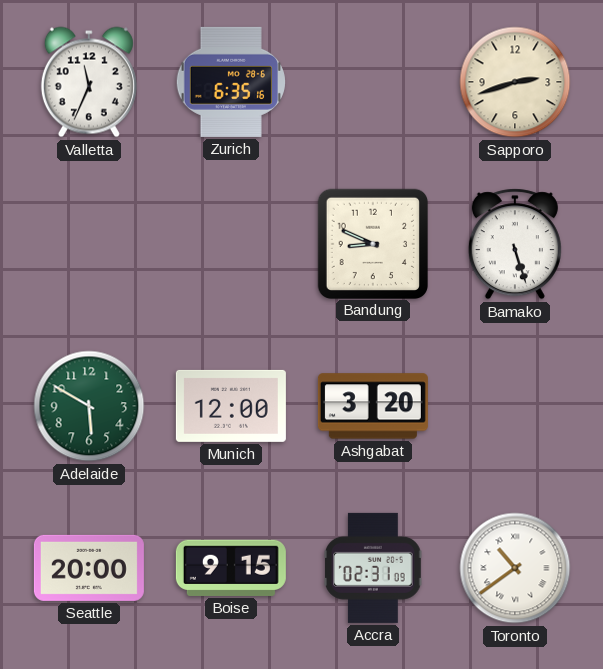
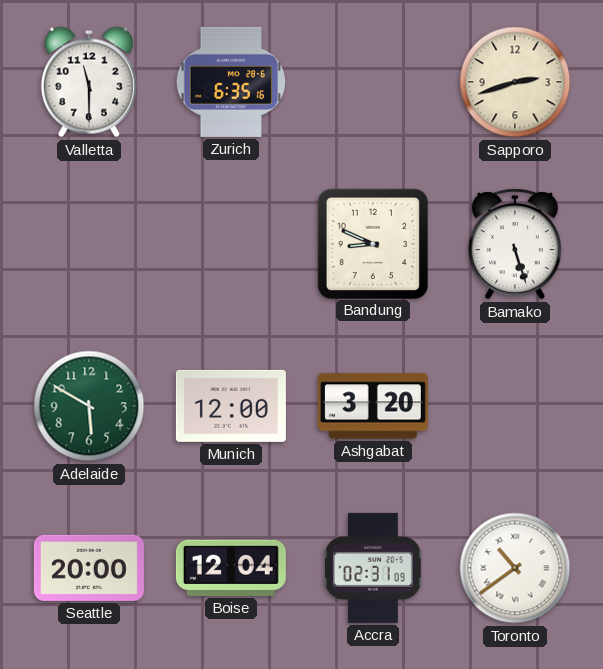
Valletta: 11:34 -> 11:30 (89, 82)
Boise: 9:15 -> 12:04 (231, 568)
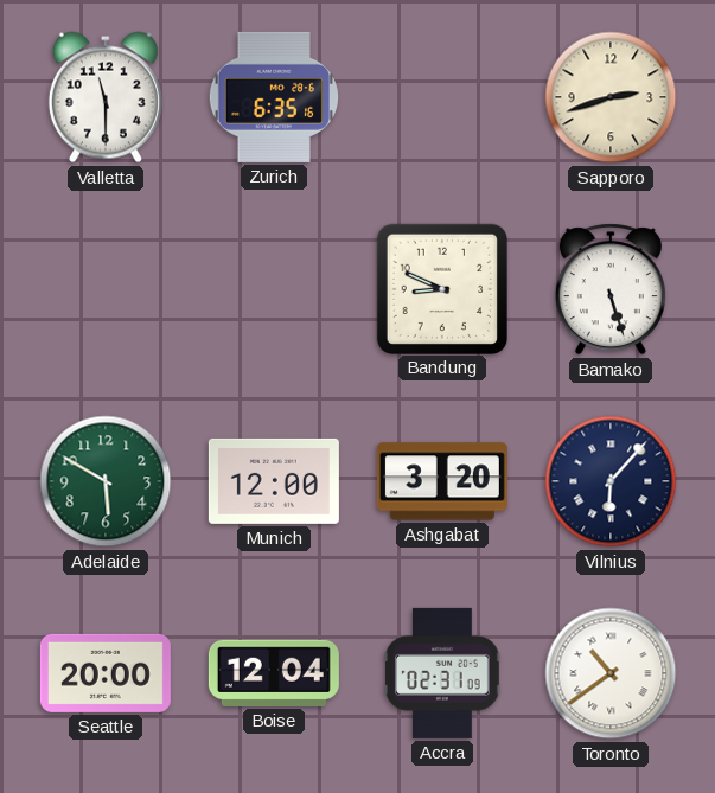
Vilnius: none -> 6:07 (611, 481)
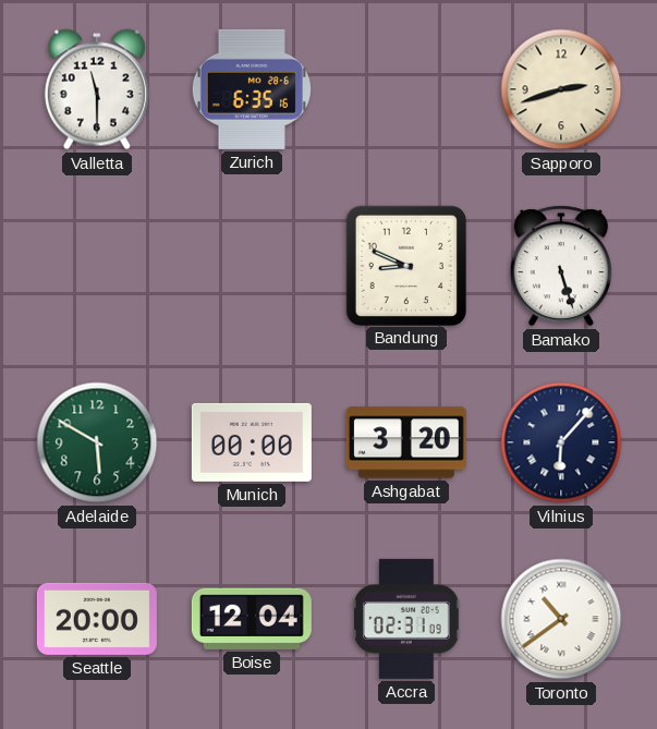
Munich: 12:00 -> 00:00 (252, 442)
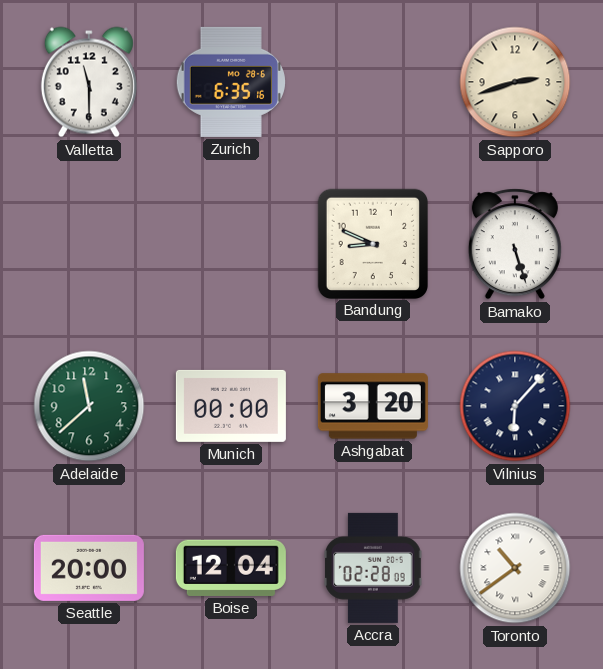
Adelaide: 5:50 -> 11:38 (89, 406)
Accra: 02:31 -> 02:28 (373, 568)
